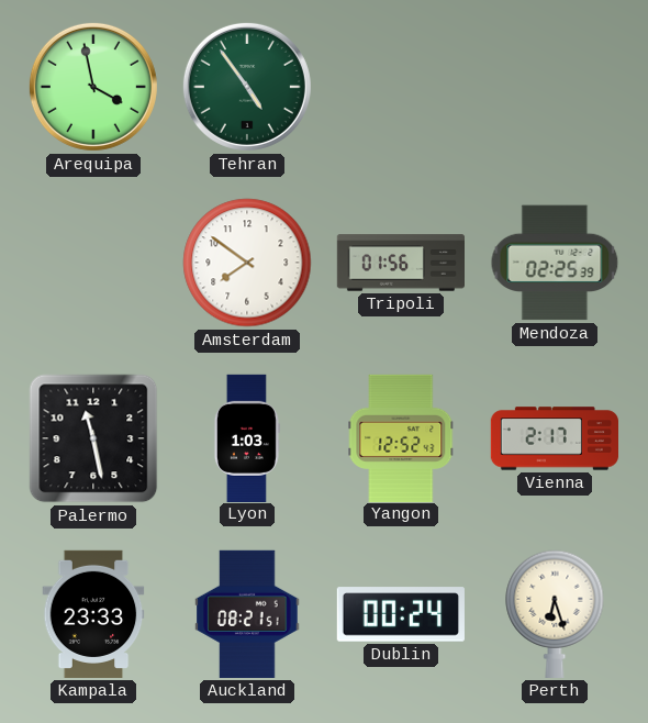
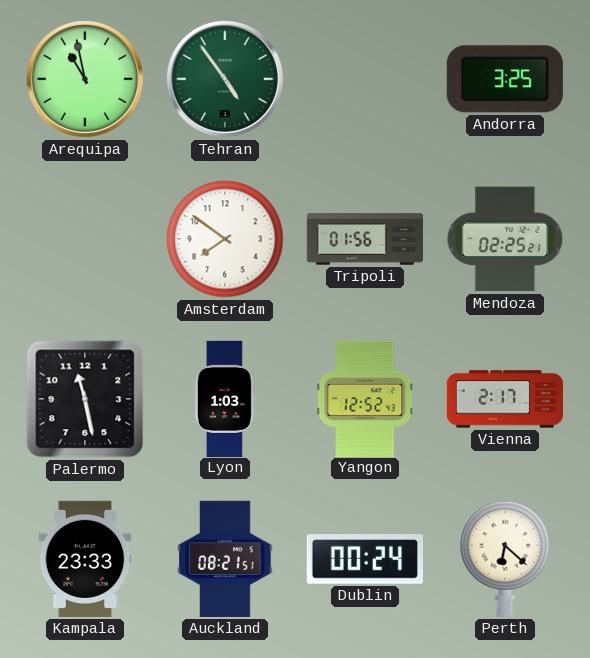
Arequipa: 3:58 -> 10:58 (85, 79)
Andorra: none -> 3:25 (505, 79)
Mendoza: 02:25:39 -> 02:25:21 (505, 239)
Perth: 6:27 -> 6:22 (505, 559)
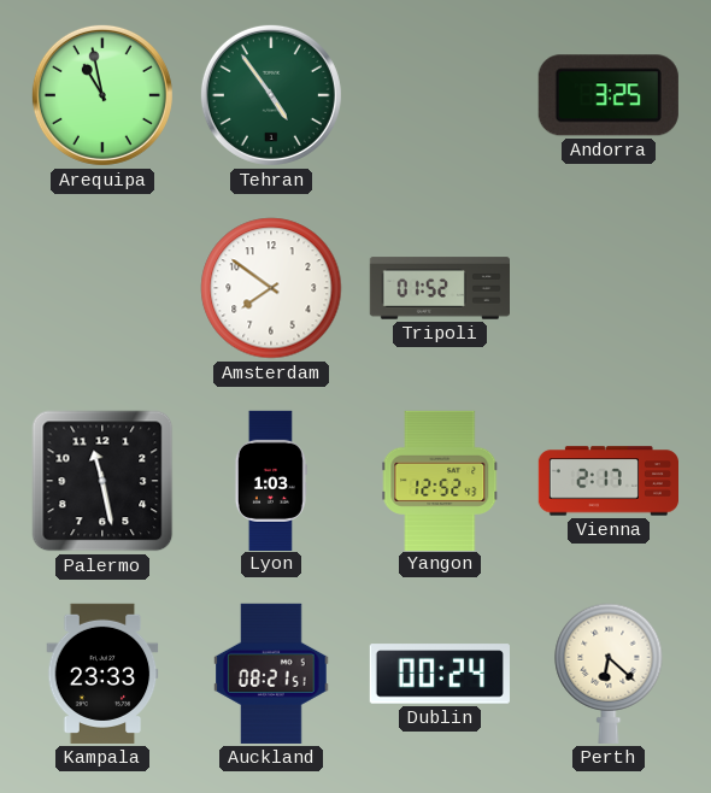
Tripoli: 01:56 -> 01:52 (439, 288)
Mendoza: 02:25 -> none (505, 239)
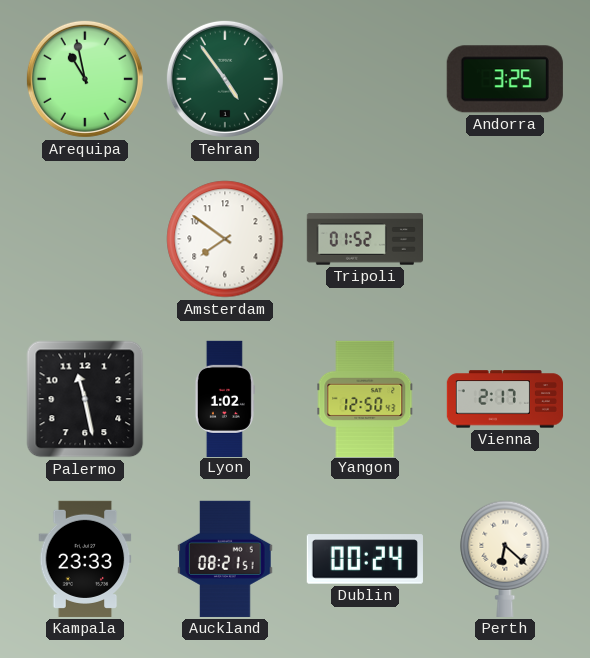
Lyon: 1:03 -> 1:02 (224, 398)
Yangon: 12:52 -> 12:50 (365, 398)
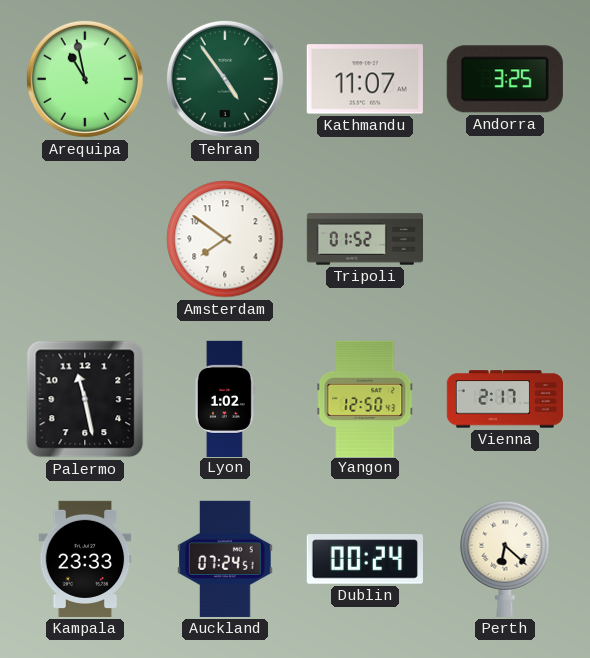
Kathmandu: none -> 11:07 (365, 79)
Auckland: 08:21 -> 07:24 (225, 559)
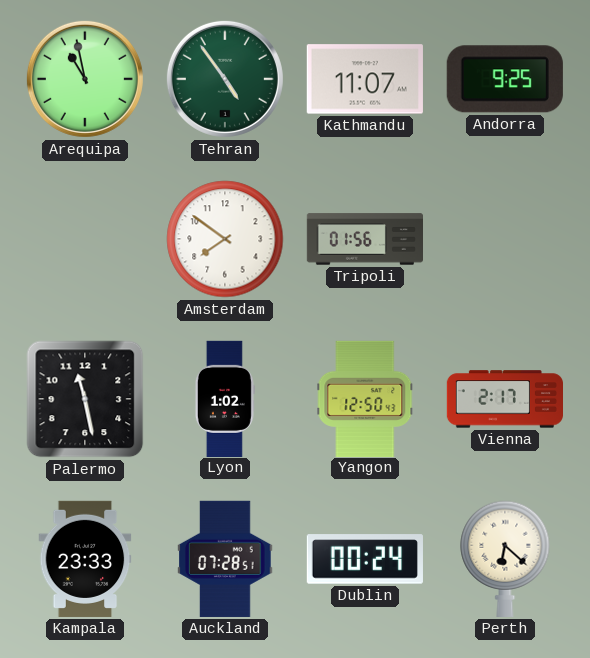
Andorra: 3:25 -> 9:25 (505, 79)
Tripoli: 01:52 -> 01:56 (364, 239)
Auckland: 07:24 -> 07:28 (225, 559)
